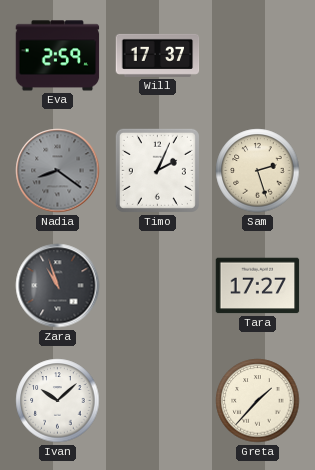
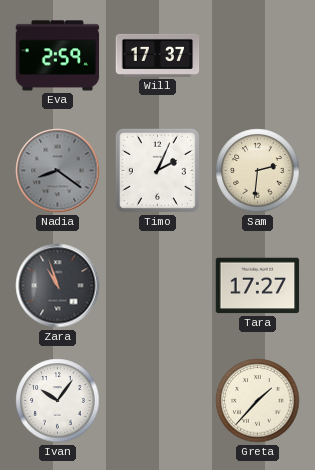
Sam: 2:27 -> 2:31 (258, 171)
Ivan: 10:08 -> 10:06 (58, 401)
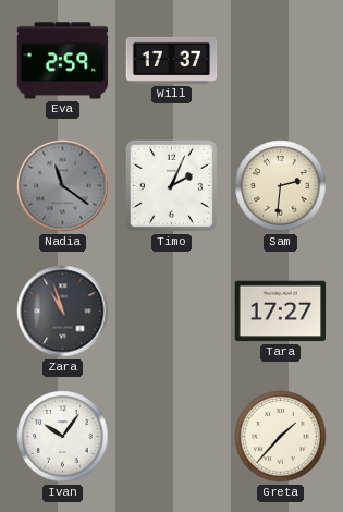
Nadia: 8:21 -> 11:21 (63, 186)
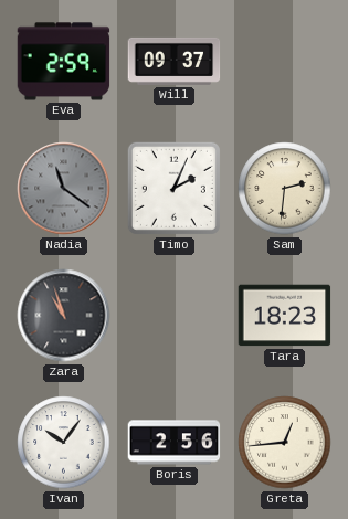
Will: 17:37 -> 09:37 (175, 61)
Tara: 17:27 -> 18:23 (285, 316)
Boris: none -> 2:56 (175, 443)
Greta: 1:37 -> 12:44 (285, 443)
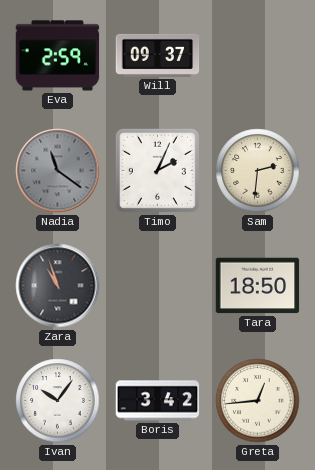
Tara: 18:23 -> 18:50 (258, 286)
Boris: 2:56 -> 3:42 (158, 401)
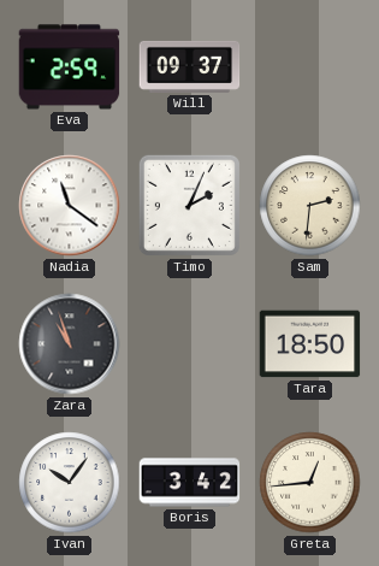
Nadia dial: grey -> white (70, 206)
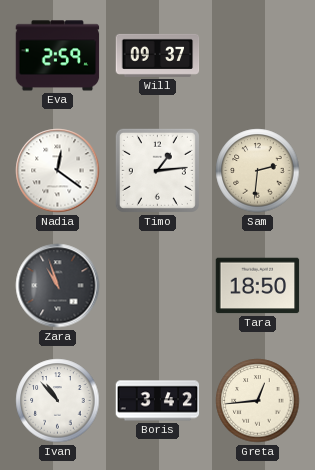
Nadia: 11:21 -> 12:21 (58, 171)
Timo: 2:04 -> 1:14 (157, 170)
Ivan: 10:06 -> 10:53 (58, 401)
